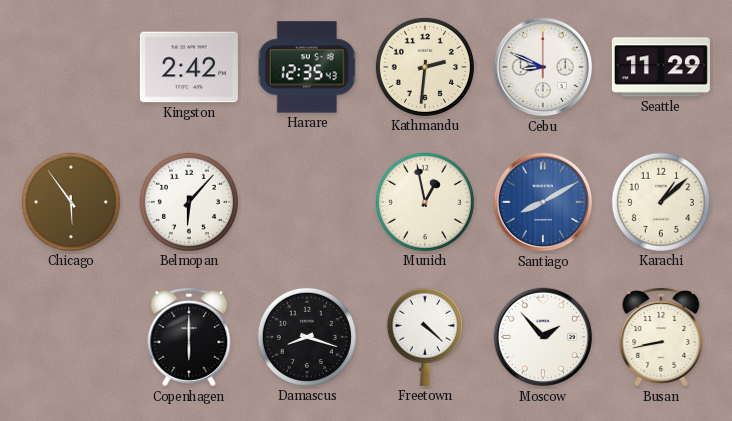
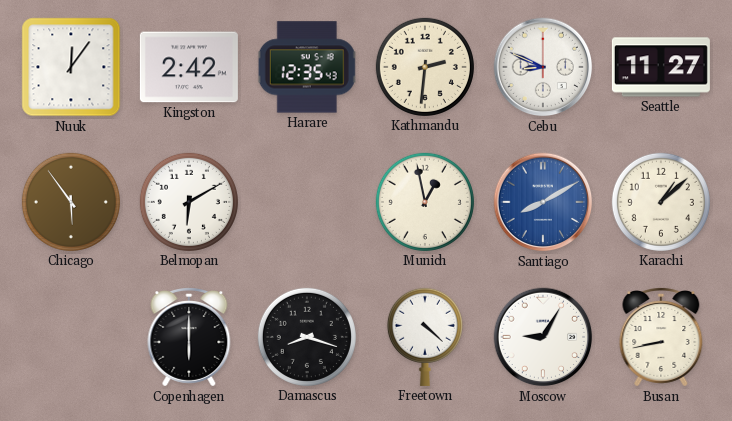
Nuuk: none -> 12:06 (71, 67)
Seattle: 11:29 -> 11:27 (661, 67)
Belmopan: 6:07 -> 6:10 (189, 202)
Moscow: 1:53 -> 9:05 (543, 337)
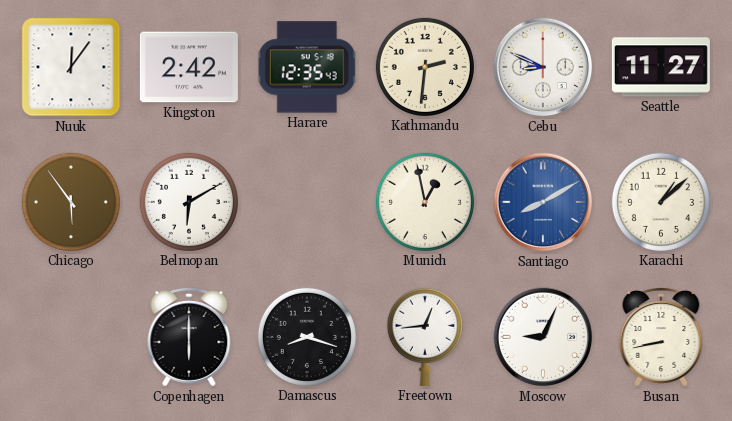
Freetown: 4:22 -> 12:44 (425, 337)
Moscow: 9:05 -> 9:04 (543, 337)
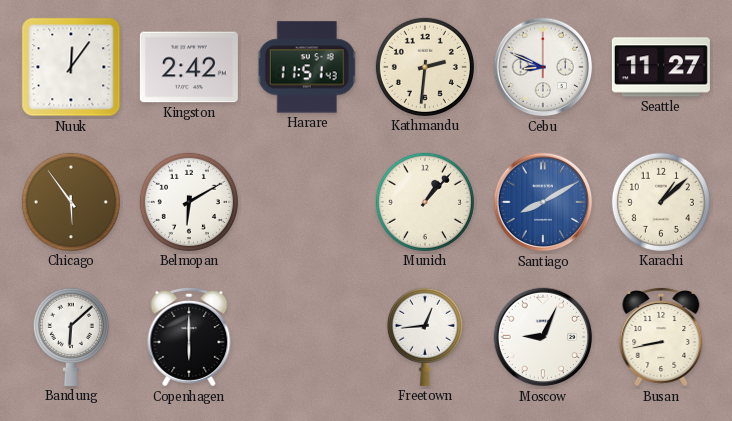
Harare: 12:35 -> 11:51 (307, 67)
Munich: 12:58 -> 1:07 (425, 202)
Bandung: none -> 6:08 (71, 337)
Damascus: 8:18 -> none (307, 337)
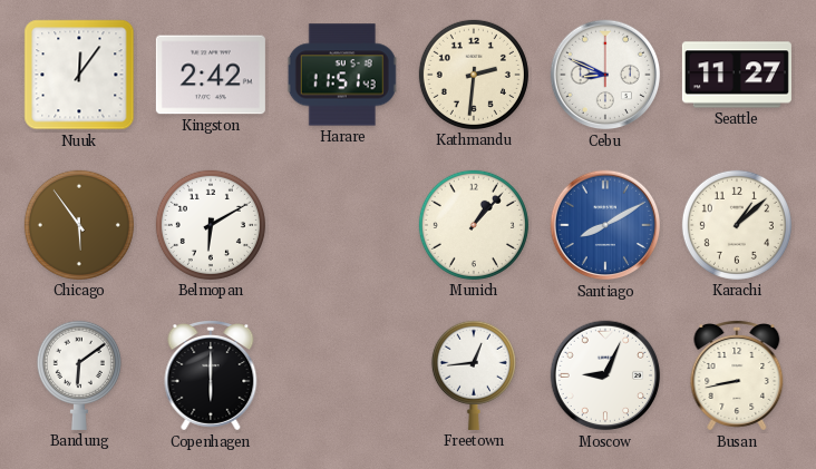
Bandung: 6:08 -> 6:09 (79, 375)
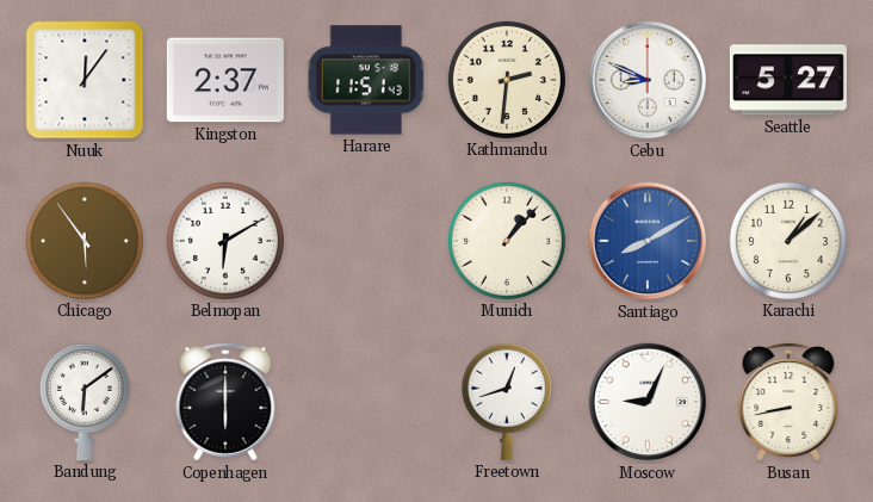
Kingston: 2:42 -> 2:37 (225, 80)
Seattle: 11:27 -> 5:27 (788, 80)
Freetown: 12:44 -> 12:42 (507, 402)
